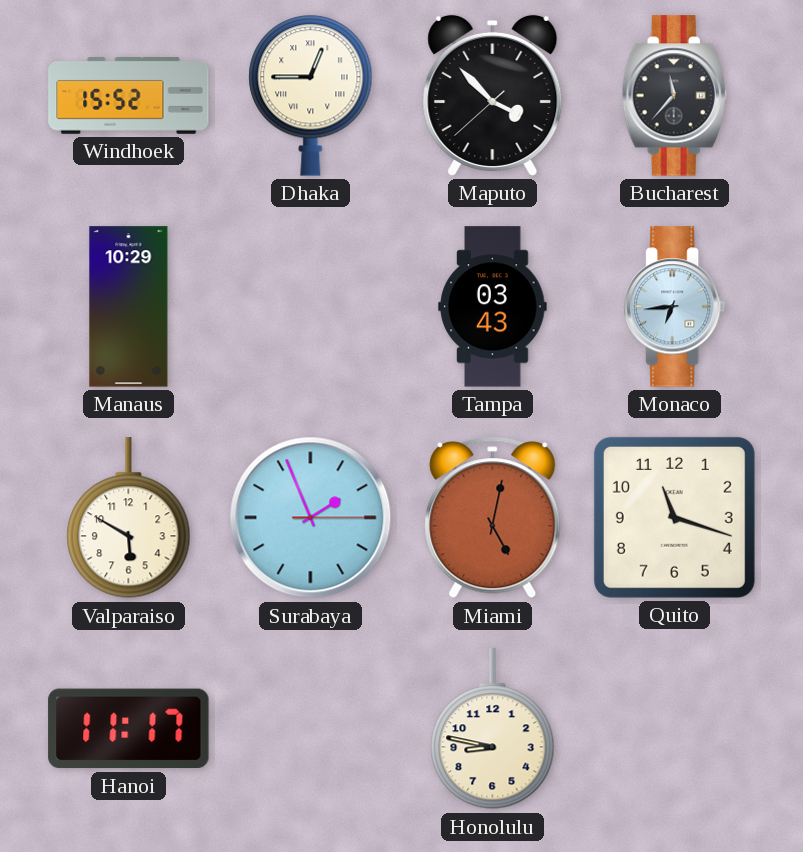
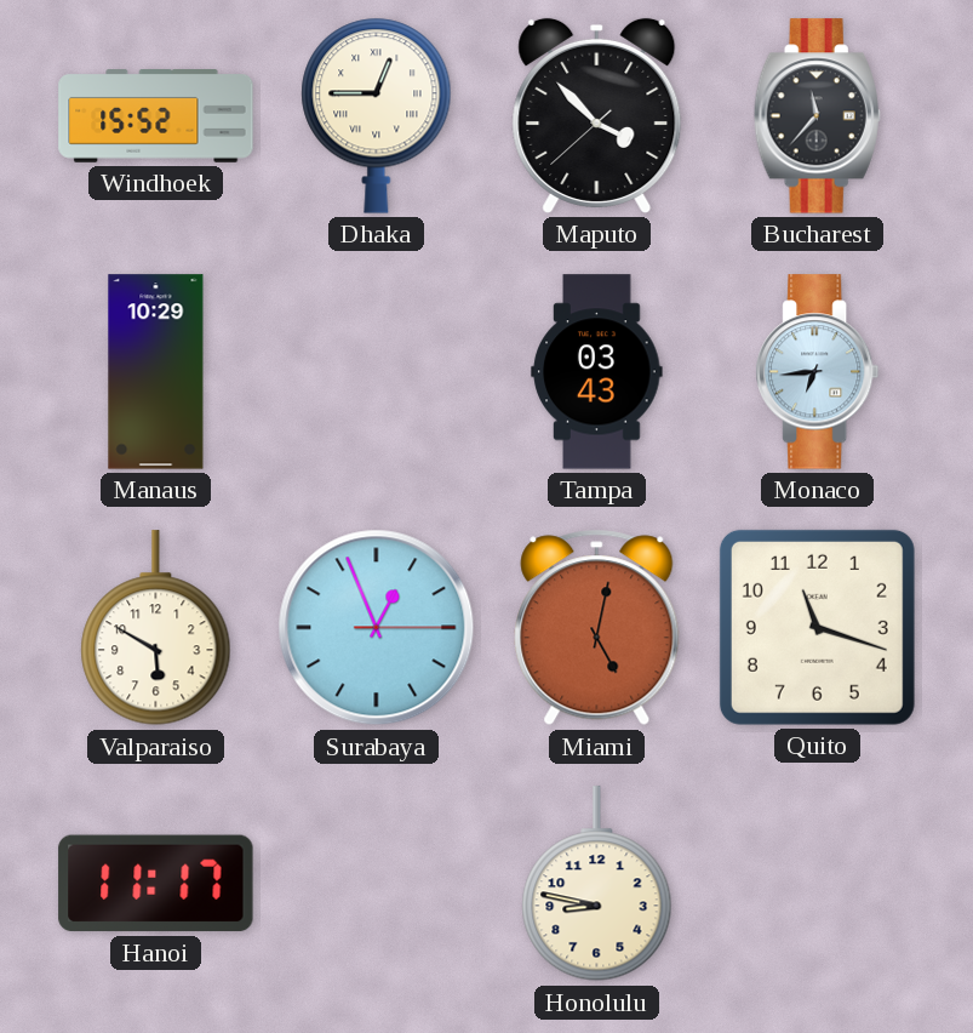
Surabaya: 1:56 -> 12:56 (377, 628)
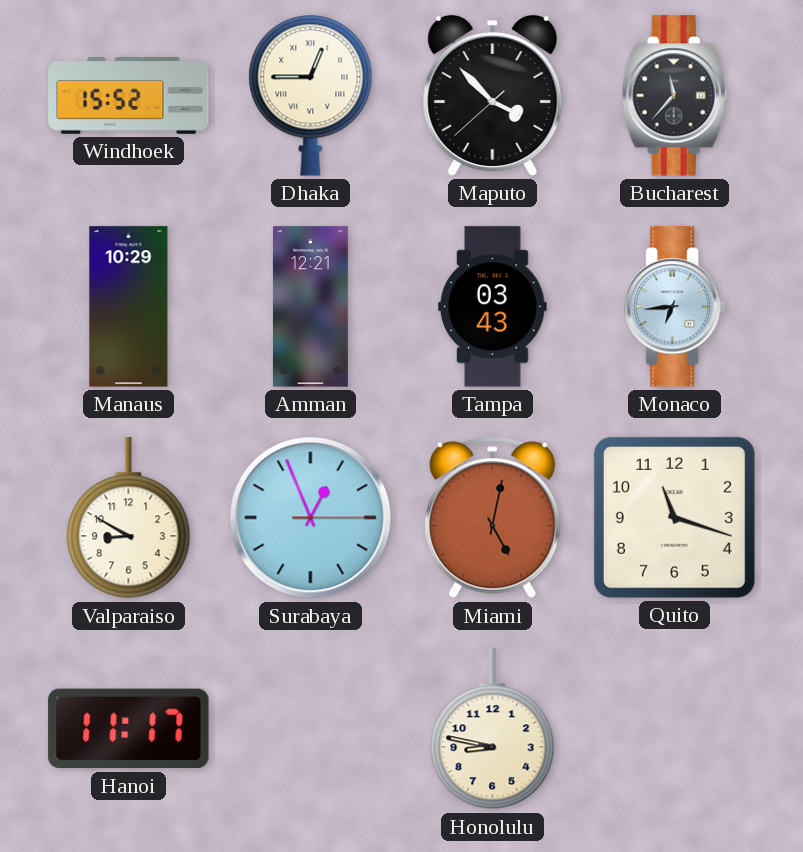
Amman: none -> 12:21 (310, 307)
Valparaiso: 5:50 -> 8:50 (129, 518)
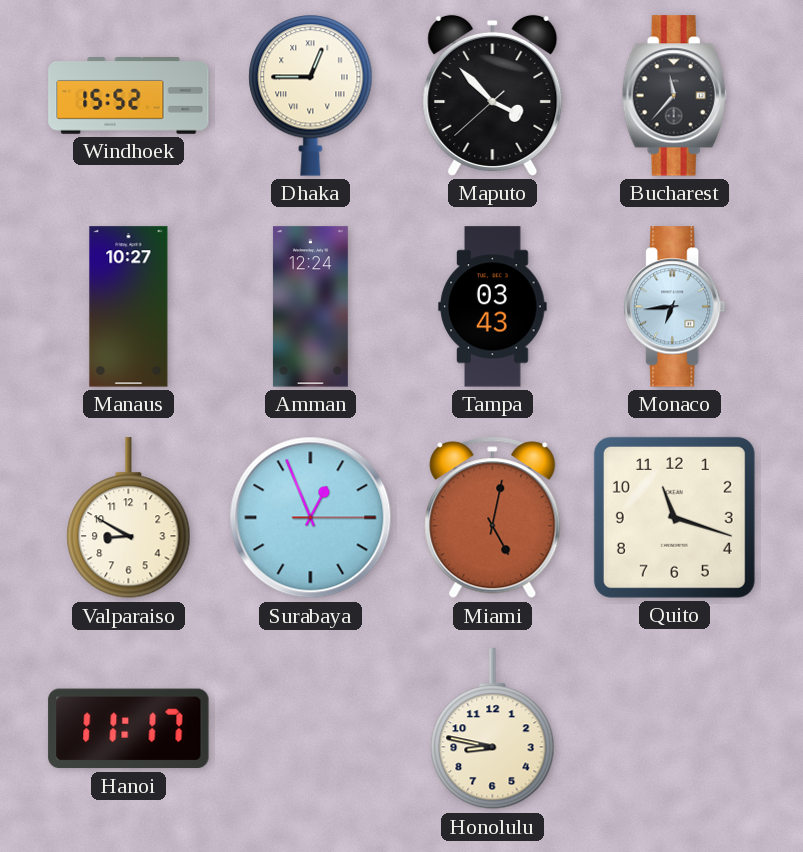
Manaus: 10:29 -> 10:27 (129, 307)
Amman: 12:21 -> 12:24 (310, 307)
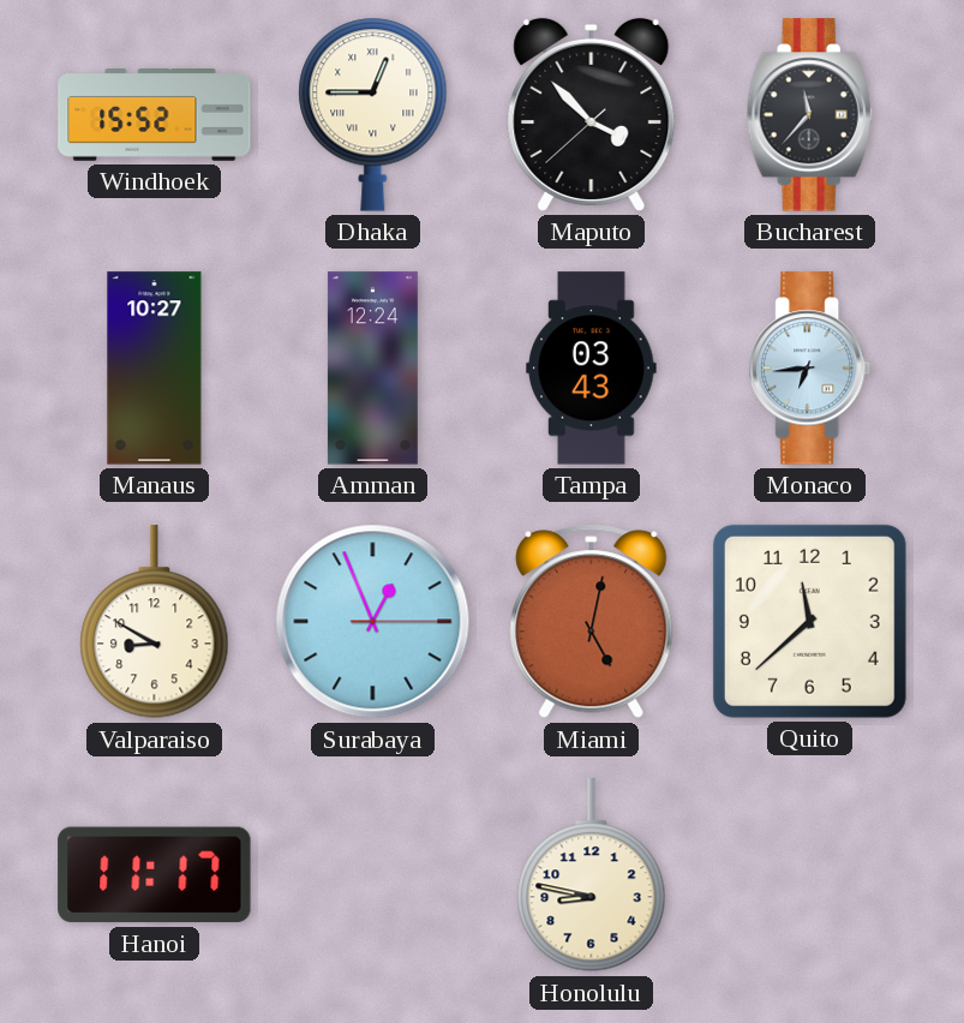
Quito: 11:18 -> 11:38 (809, 621)
